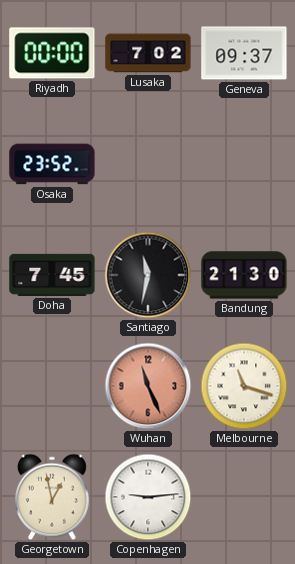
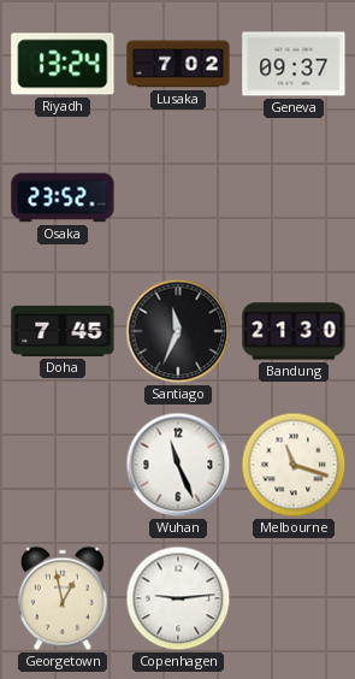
Riyadh: 00:00 -> 13:24 (63, 64)
Santiago: 11:32 -> 11:34 (178, 331)
Wuhan dial: salmon -> white (178, 465)
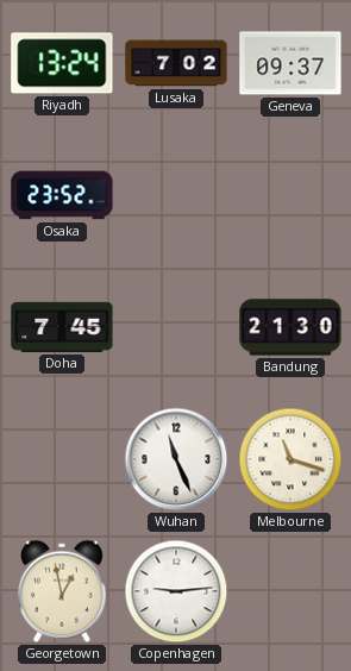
Santiago: 11:34 -> none (178, 331)
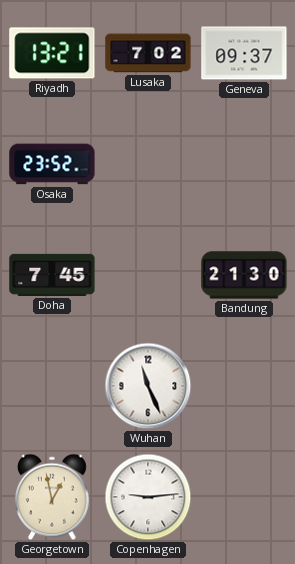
Riyadh: 13:24 -> 13:21 (52, 53)
Melbourne: 11:18 -> none (290, 459)
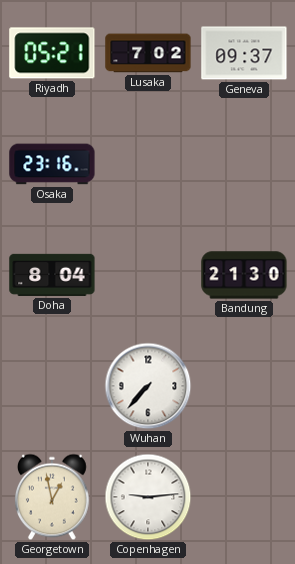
Riyadh: 13:21 -> 05:21 (52, 53)
Osaka: 23:52 -> 23:16 (52, 164)
Doha: 7:45 -> 8:04 (52, 275)
Wuhan: 11:26 -> 7:37 (148, 386)
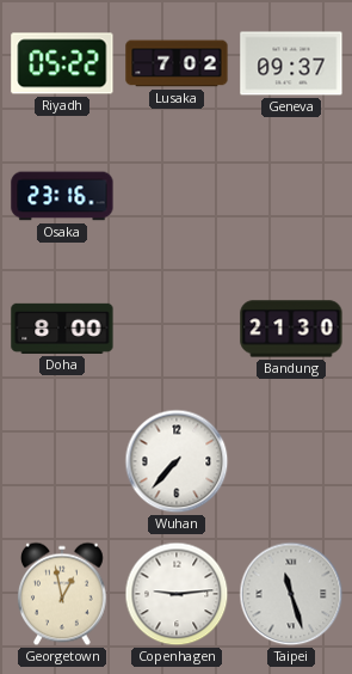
Riyadh: 05:21 -> 05:22 (62, 63)
Doha: 8:04 -> 8:00 (62, 329)
Taipei: none -> 11:27 (291, 594)
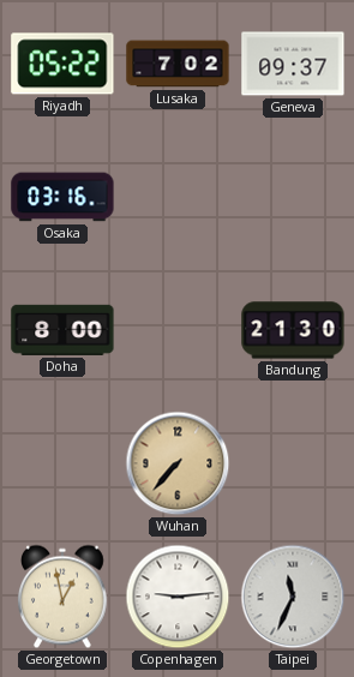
Osaka: 23:16 -> 03:16 (62, 197)
Wuhan dial: white -> champagne (178, 463)
Taipei: 11:27 -> 11:34 (293, 597)
